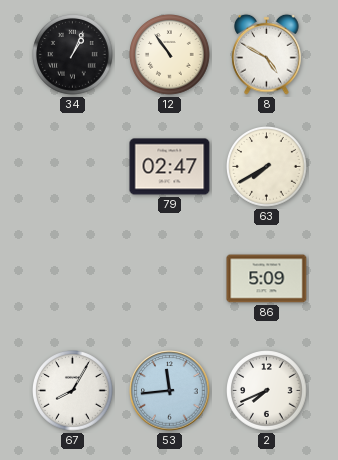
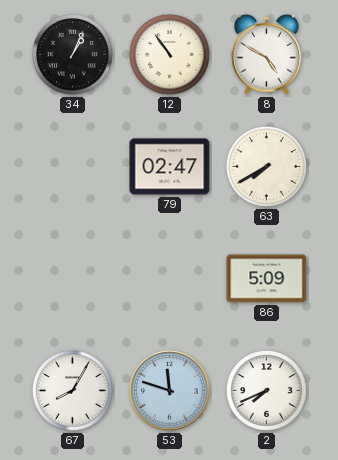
53: 11:44 -> 11:48 (170, 391)
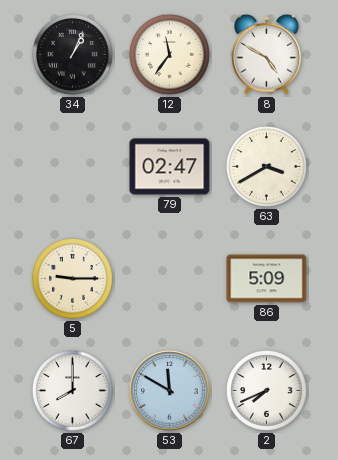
12: 10:54 -> 11:36 (170, 55)
63: 7:40 -> 3:40 (267, 167)
5: none -> 9:15 (73, 279)
67: 8:05 -> 8:00 (73, 391)
53: 11:48 -> 11:50 (170, 391)
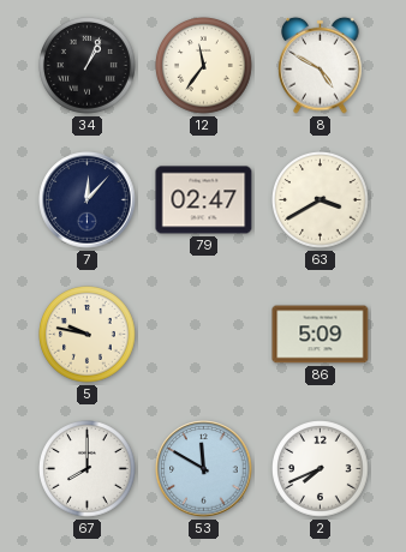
7: none -> 12:07 (88, 200)
5: 9:15 -> 9:47 (88, 335)
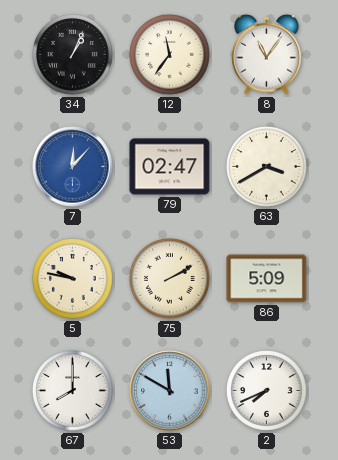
8: 4:50 -> 11:06 (267, 54)
7 dial: navy -> blue (73, 167)
75: none -> 2:10 (170, 279)
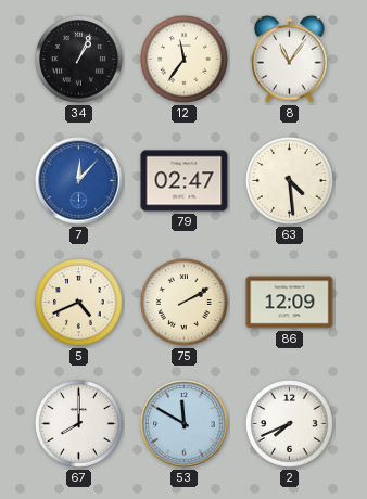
63: 3:40 -> 4:29 (290, 181)
5: 9:47 -> 4:41 (79, 303)
86: 5:09 -> 12:09 (290, 303)
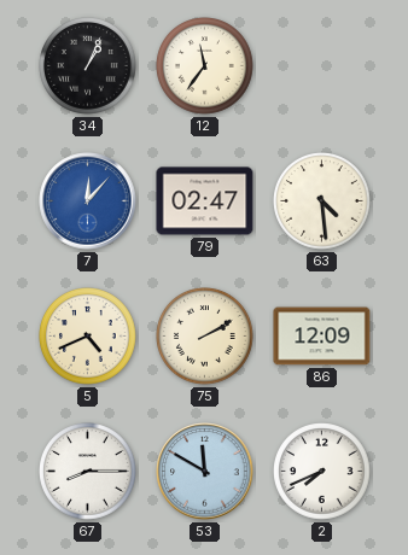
8: 11:06 -> none (290, 59)
67: 8:00 -> 8:15 (88, 472)
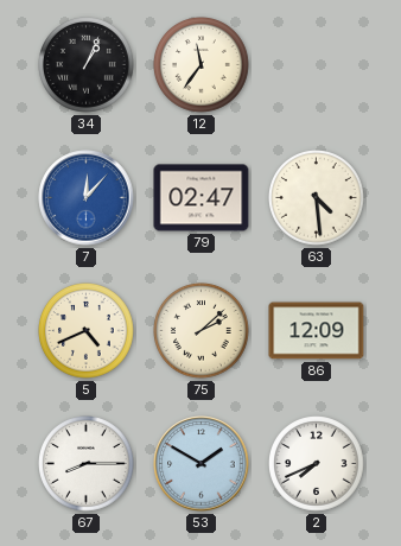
75: 2:10 -> 2:08 (202, 331)
53: 11:50 -> 1:50 (202, 464)
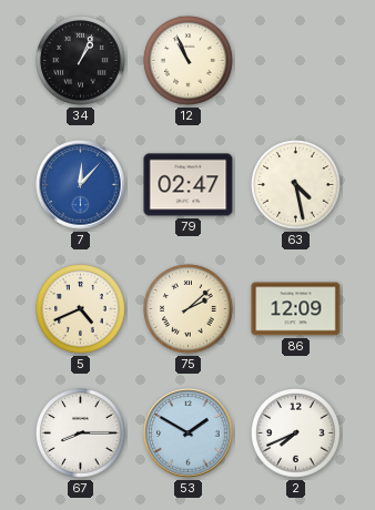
12: 11:36 -> 10:56 (189, 61)
63: 4:29 -> 4:28 (296, 185)
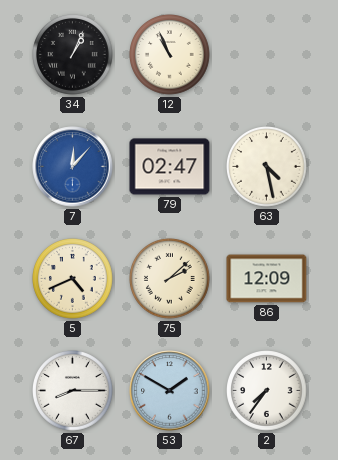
2: 7:41 -> 7:36 (267, 391)
